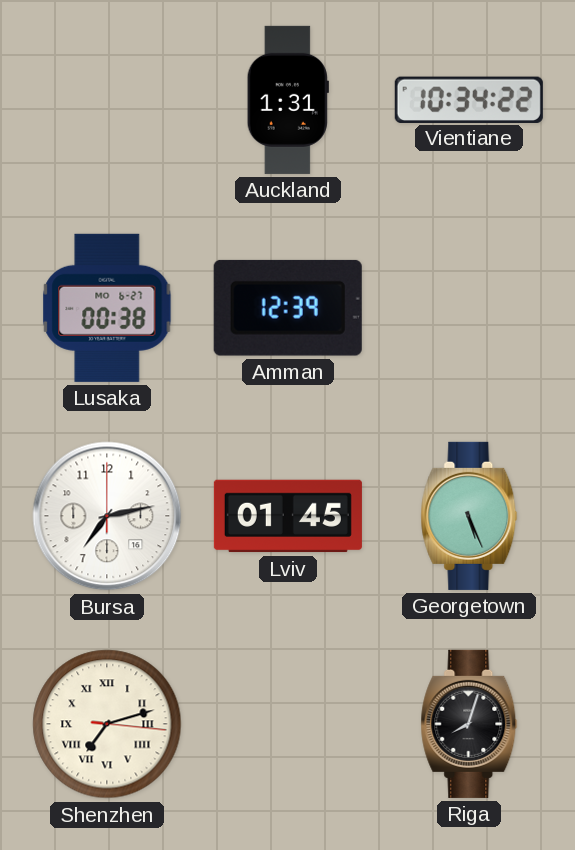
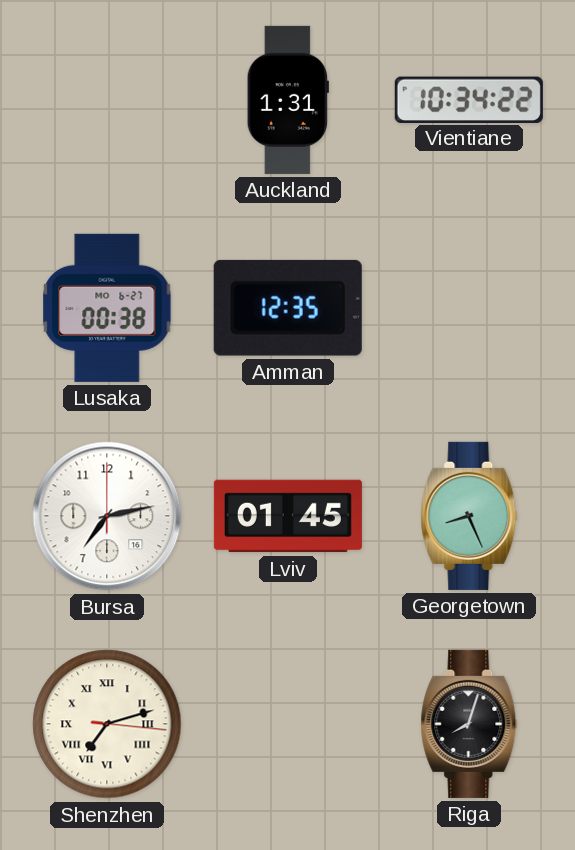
Amman: 12:39 -> 12:35 (288, 308)
Georgetown: 5:26 -> 8:26 (469, 516)
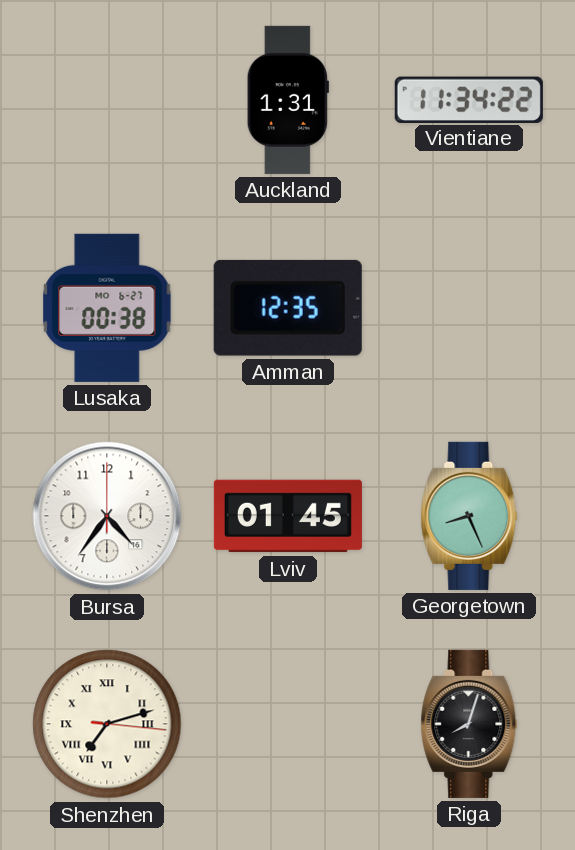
Vientiane: 10:34 -> 11:34 (469, 99)
Bursa: 7:13 -> 4:36 (107, 516)
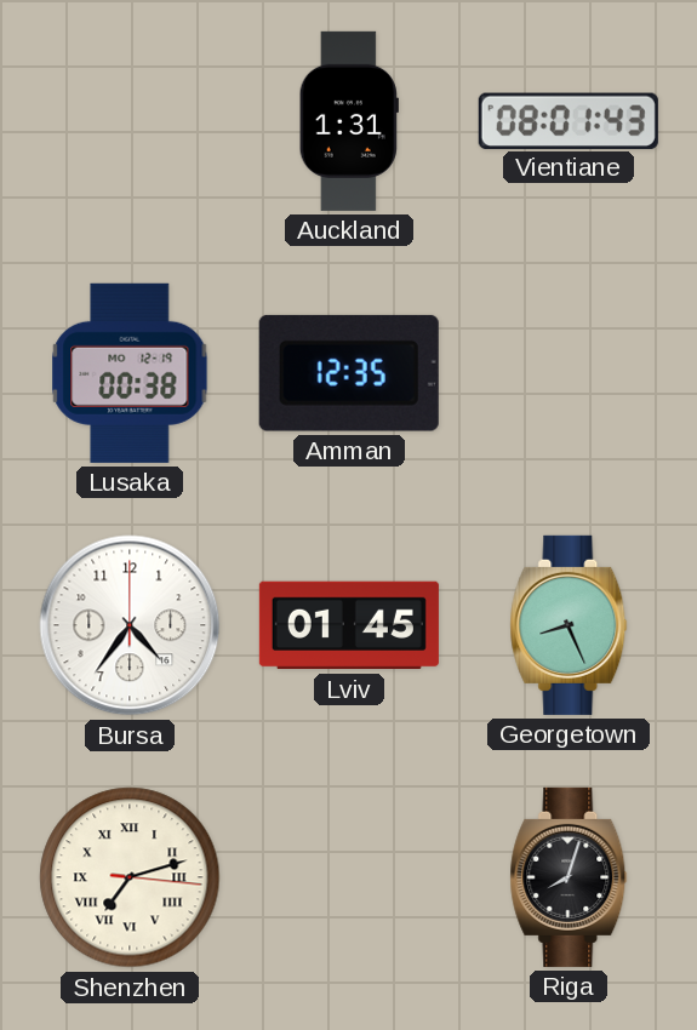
Vientiane: 11:34 -> 08:01 (569, 120)
Lusaka date: MO 6-27 -> MO 12-19 (130, 373)
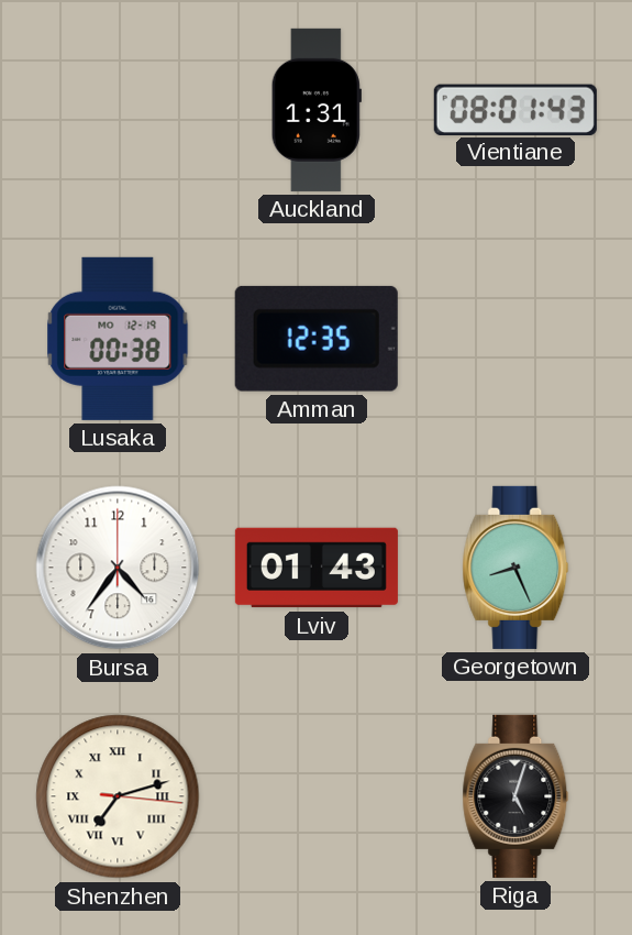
Lviv: 01:45 -> 01:43 (317, 568)
Riga: 8:03 -> 5:03 (515, 796)
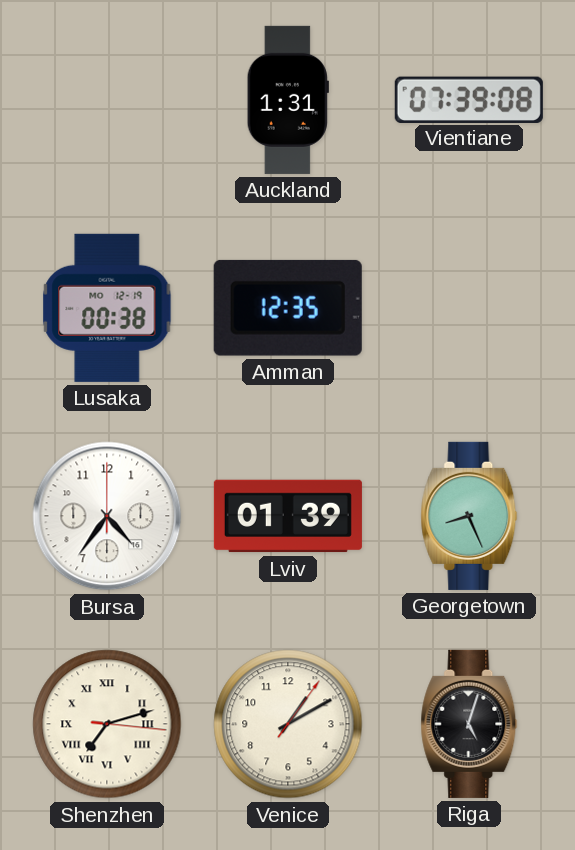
Vientiane: 08:01 -> 07:39 (469, 99)
Lviv: 01:43 -> 01:39 (288, 516)
Venice: none -> 1:10 (288, 724)
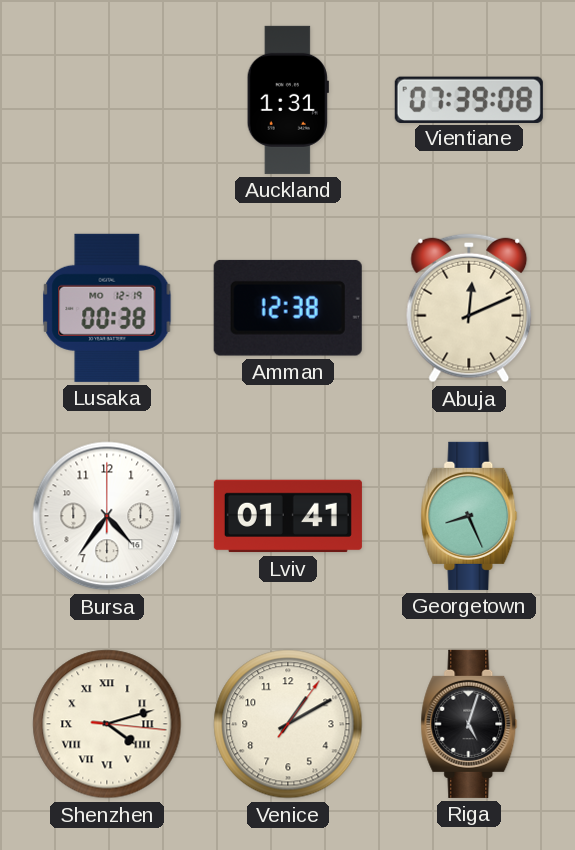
Amman: 12:35 -> 12:38 (288, 308)
Abuja: none -> 12:11 (469, 308)
Lviv: 01:39 -> 01:41 (288, 516)
Shenzhen: 7:12 -> 4:12 (107, 724)
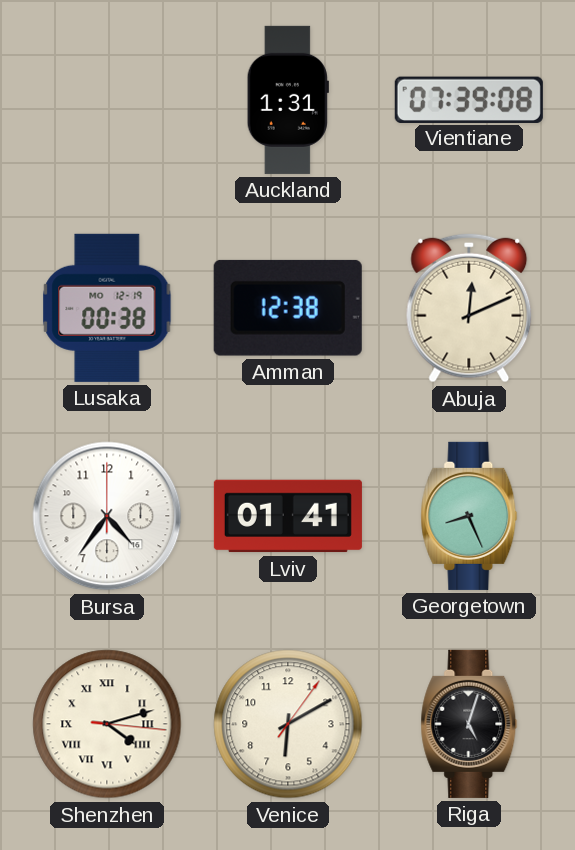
Venice: 1:10 -> 6:10 (288, 724)
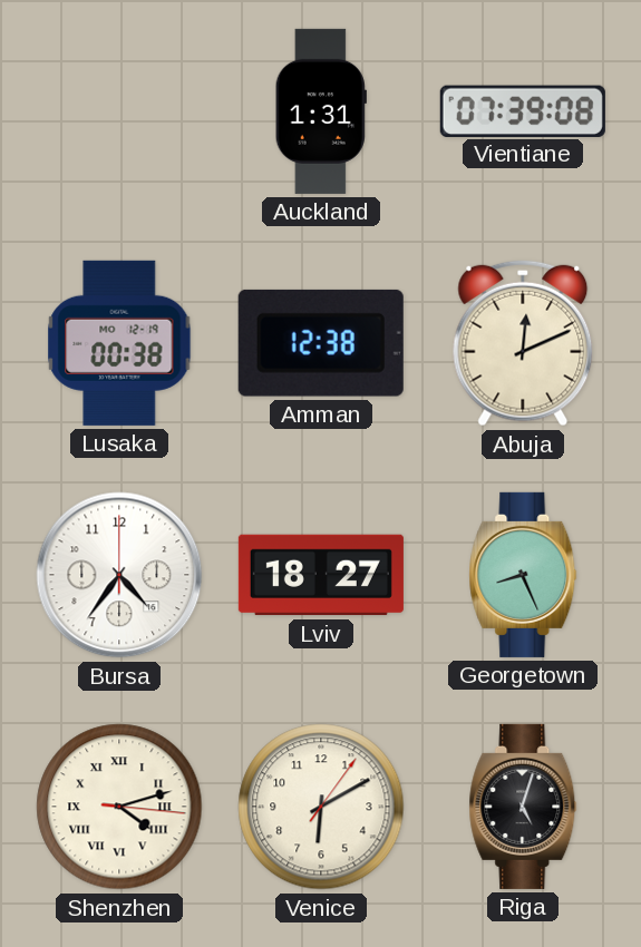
Lviv: 01:41 -> 18:27 (321, 575)
